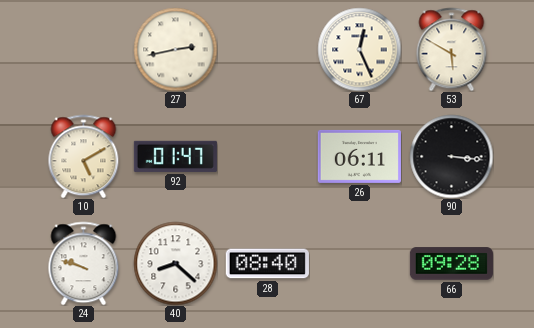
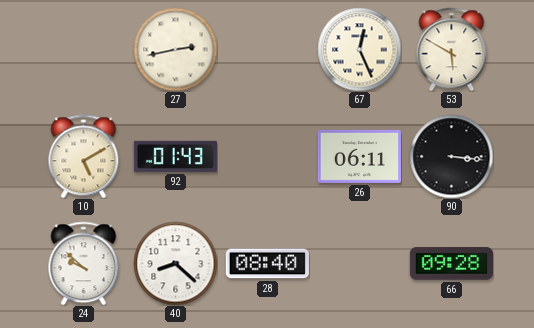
92: 01:47 -> 01:43 (175, 156)
24: 9:48 -> 9:52 (84, 263)
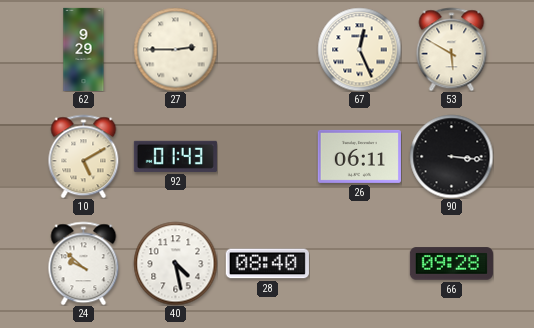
62: none -> 9:29 (84, 49)
27: 2:43 -> 2:45 (175, 49)
40: 8:22 -> 4:28 (175, 263)
